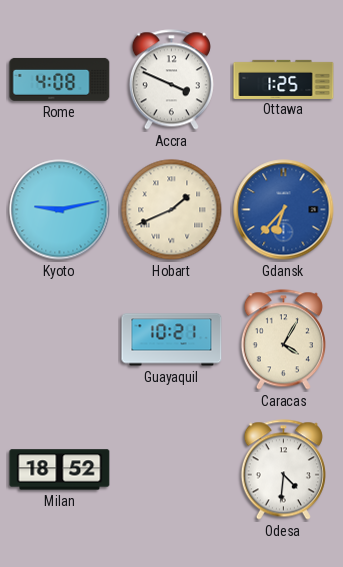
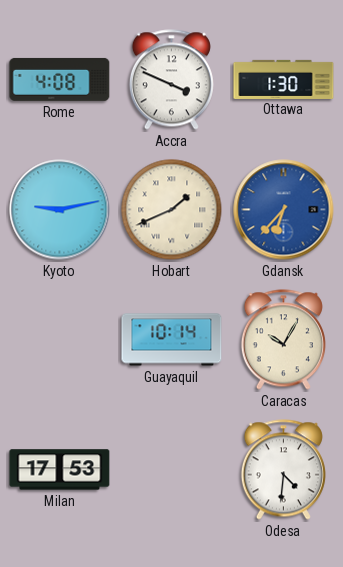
Ottawa: 1:25 -> 1:30 (284, 79)
Guayaquil: 10:21 -> 10:14 (172, 340)
Caracas: 4:05 -> 10:05 (283, 340)
Milan: 18:52 -> 17:53 (60, 470)
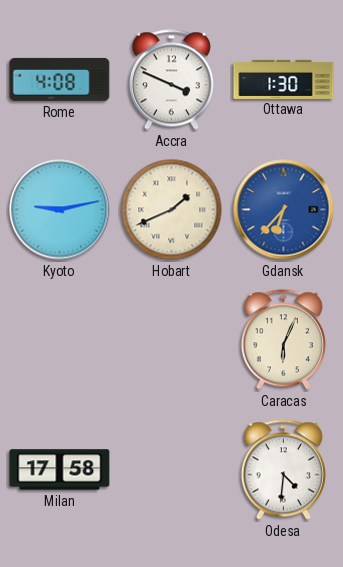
Guayaquil: 10:14 -> none (172, 340)
Caracas: 10:05 -> 6:04 (283, 340)
Milan: 17:53 -> 17:58 (60, 470)
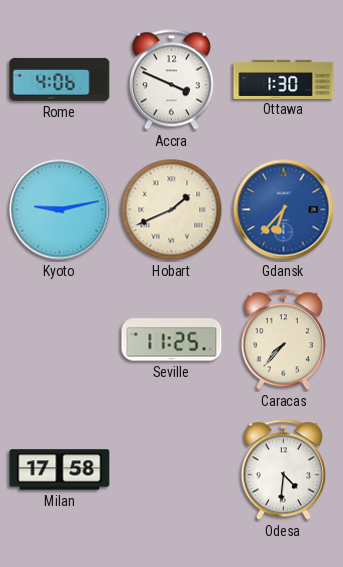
Rome: 4:08 -> 4:06 (60, 79)
Seville: none -> 11:25 (172, 340)
Caracas: 6:04 -> 7:37 (283, 340)
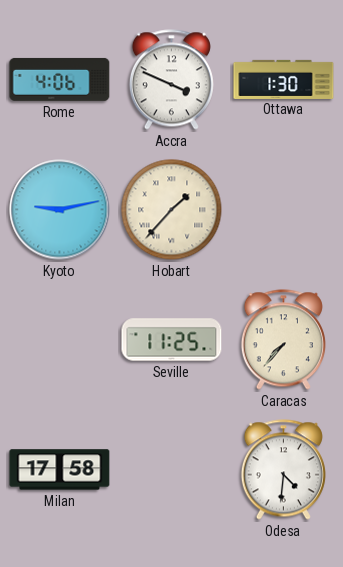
Hobart: 1:41 -> 1:37 (172, 210)
Gdansk: 6:37 -> none (284, 210)
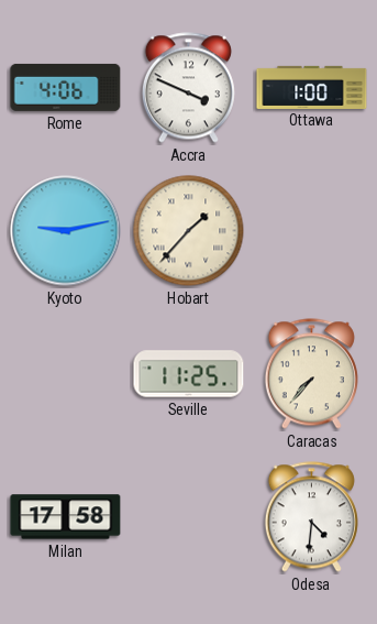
Ottawa: 1:30 -> 1:00 (312, 87)
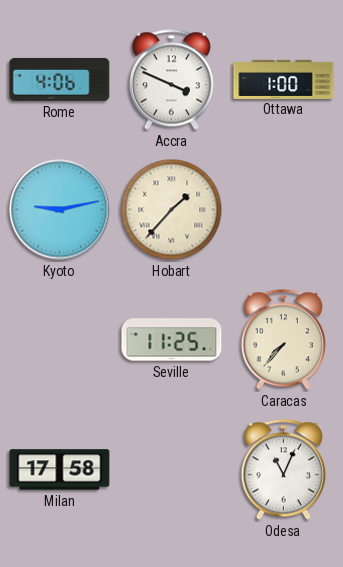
Odesa: 4:31 -> 11:04 (283, 470)
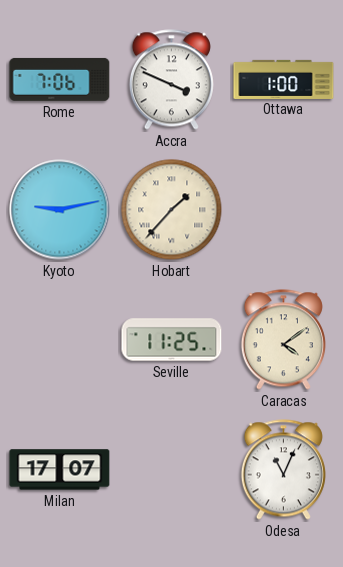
Rome: 4:06 -> 7:06 (60, 79)
Caracas: 7:37 -> 4:09 (283, 340)
Milan: 17:58 -> 17:07 (60, 470)
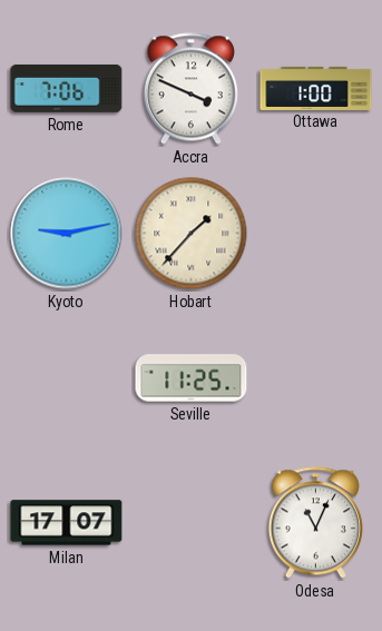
Caracas: 4:09 -> none (283, 340)
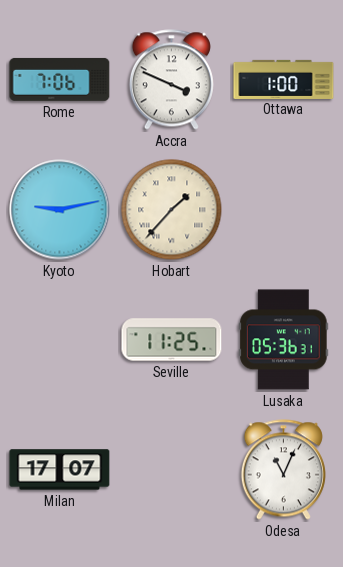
Lusaka: none -> 05:36 (284, 340)
